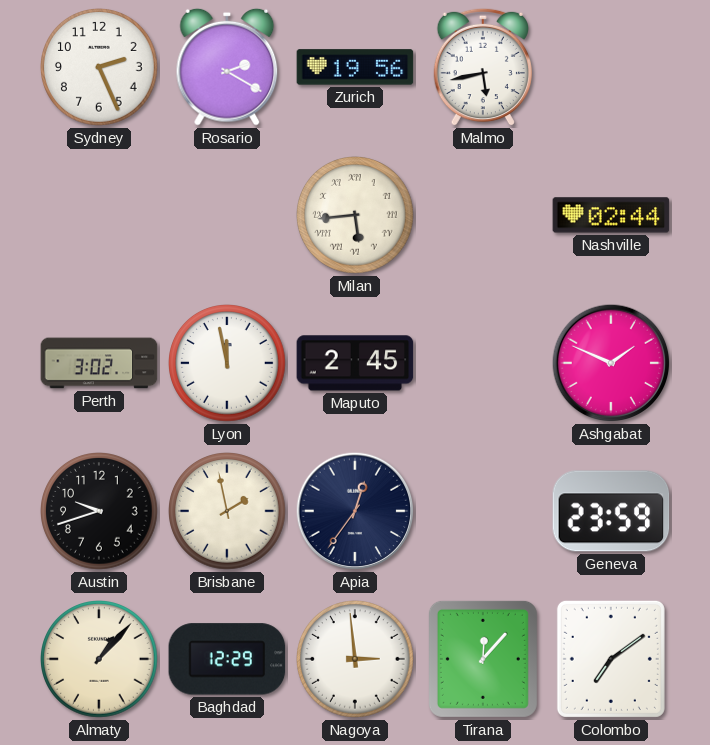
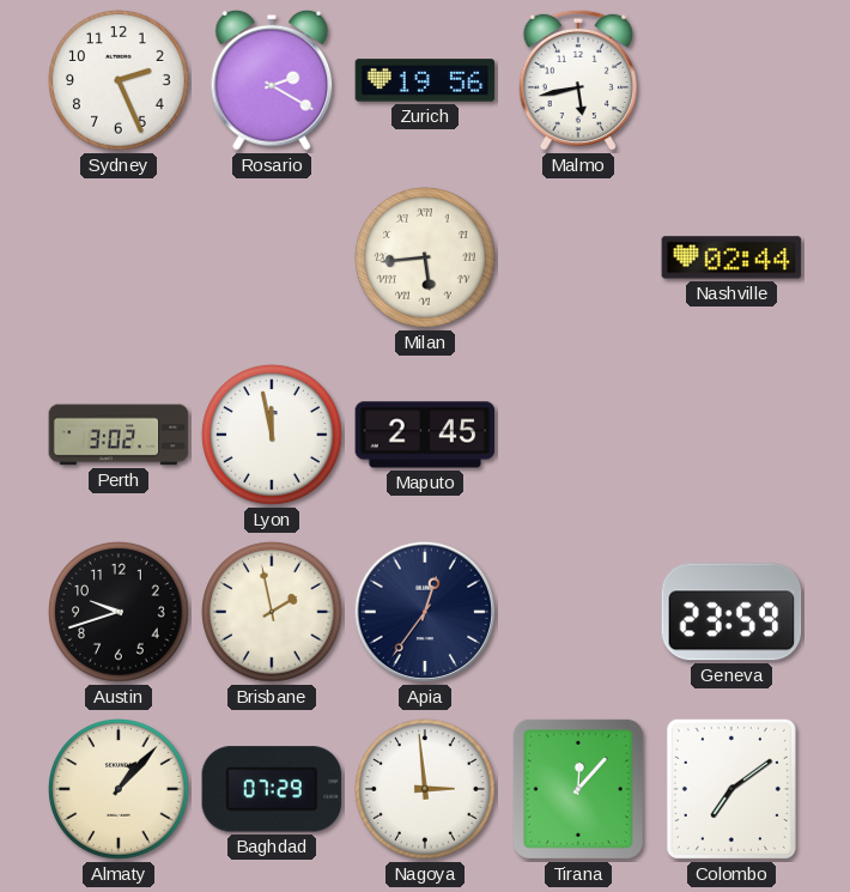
Ashgabat: 1:49 -> none (611, 363)
Baghdad: 12:29 -> 07:29 (272, 789)
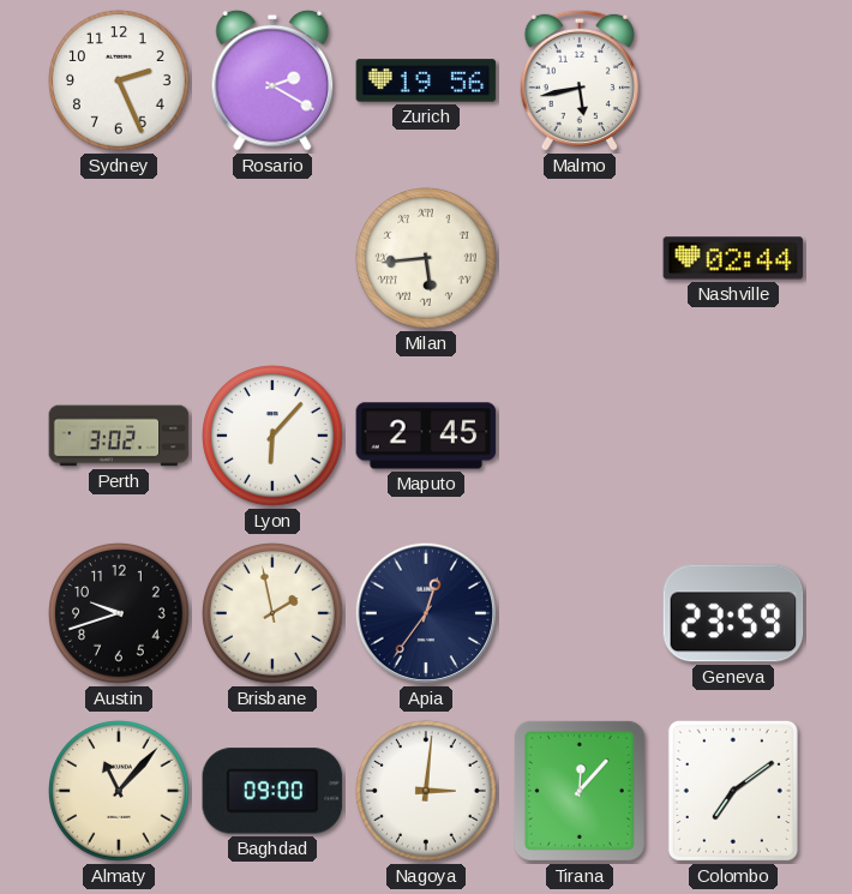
Lyon: 11:58 -> 6:07 (274, 437)
Almaty: 1:07 -> 11:07 (120, 792)
Baghdad: 07:29 -> 09:00 (272, 791)
Nagoya: 2:59 -> 3:01 (427, 792)
